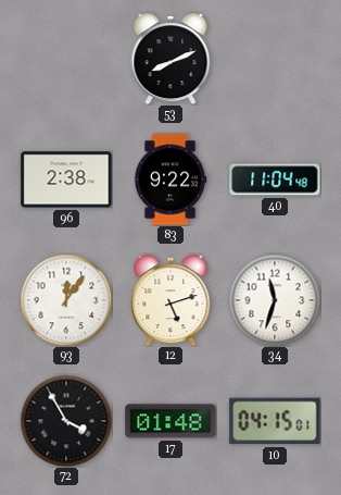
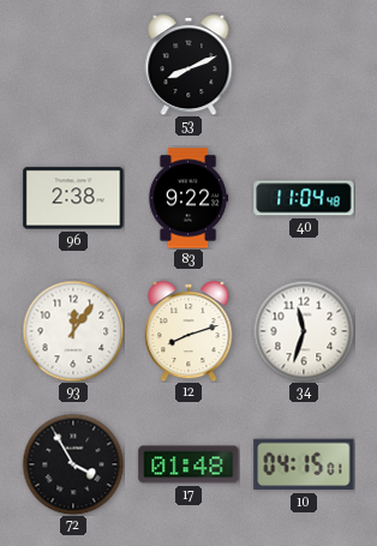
12: 5:12 -> 8:12 (188, 332)
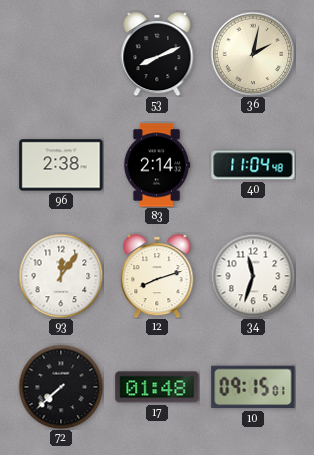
36: none -> 2:02 (253, 54)
83: 9:22 -> 2:14 (157, 165)
72: 3:55 -> 7:38 (61, 387)
10: 04:15 -> 09:15 (253, 387)
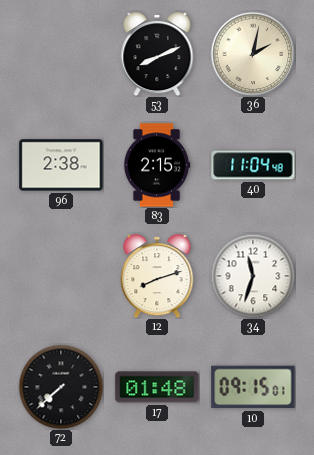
83: 2:14 -> 2:15 (157, 165)
93: 12:06 -> none (61, 276)
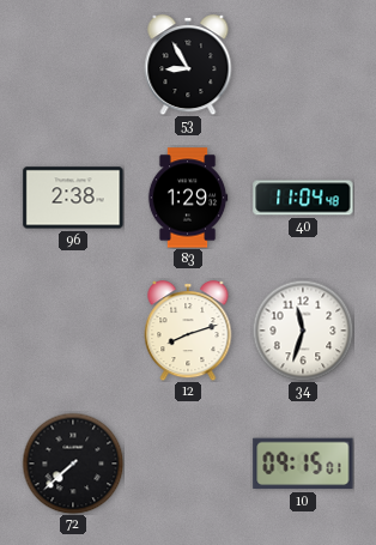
53: 8:11 -> 8:55 (188, 66)
36: 2:02 -> none (253, 54)
83: 2:15 -> 1:29 (188, 198)
17: 01:48 -> none (157, 387)
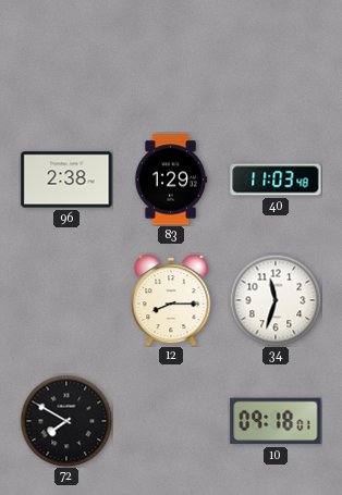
53: 8:55 -> none (188, 66)
40: 11:04 -> 11:03 (276, 180)
12: 8:12 -> 8:15 (171, 301)
72: 7:38 -> 7:50 (66, 421)
10: 09:15 -> 09:18 (276, 421)
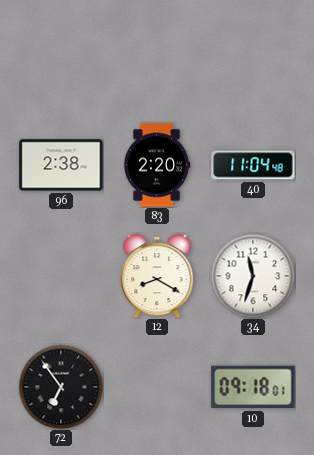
83: 1:29 -> 2:20 (157, 165)
40: 11:03 -> 11:04 (253, 165)
12: 8:15 -> 8:20 (157, 277)
72: 7:50 -> 6:54 (61, 387)
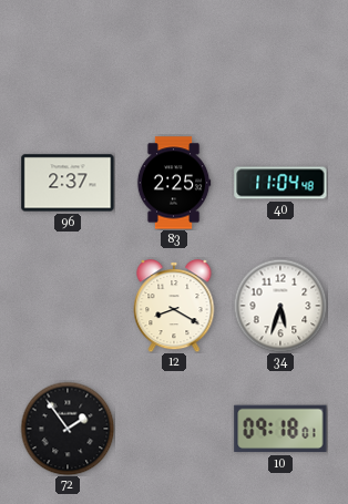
96: 2:38 -> 2:37 (68, 183)
83: 2:20 -> 2:25 (174, 183)
34: 11:33 -> 5:33 (280, 306)
72: 6:54 -> 1:54 (68, 429)
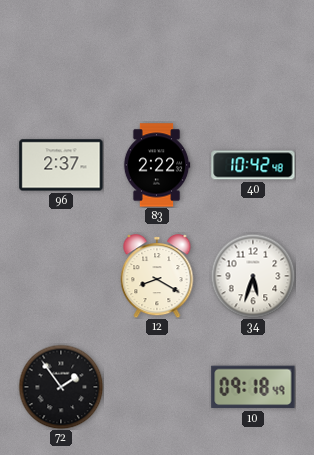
83: 2:25 -> 2:22 (157, 165)
40: 11:04 -> 10:42 (253, 165)
10: 09:18:01 -> 09:18:49 (253, 387)
